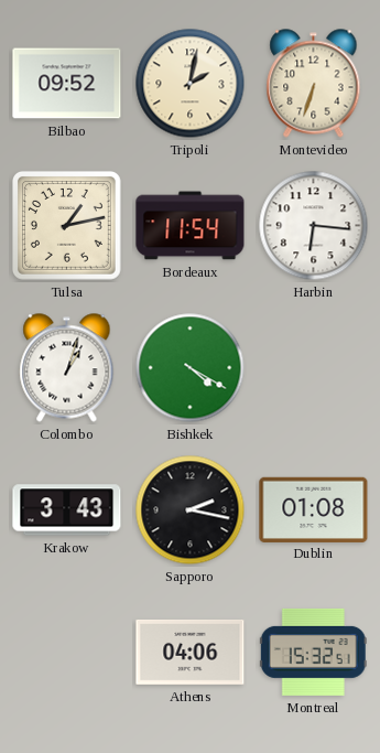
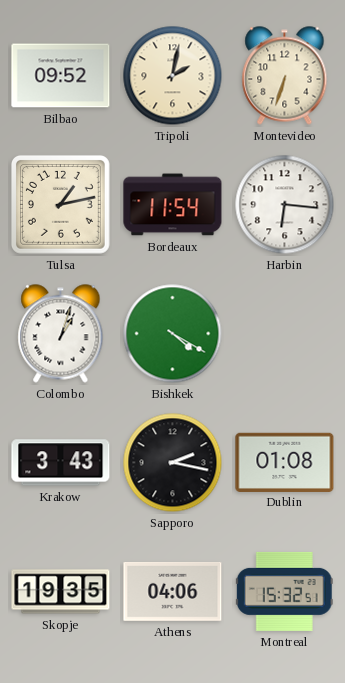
Skopje: none -> 19:35 (61, 592)
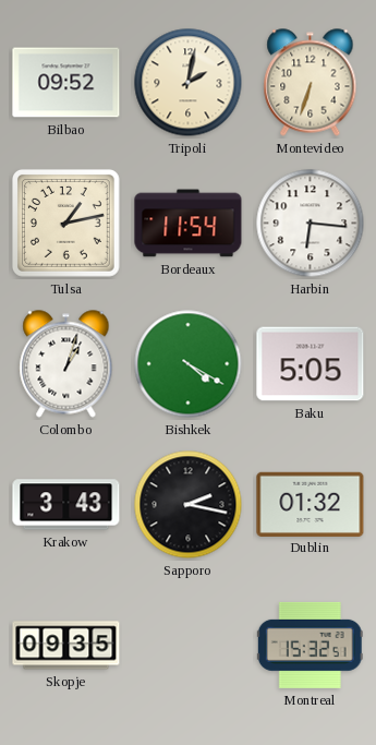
Baku: none -> 5:05 (311, 364)
Dublin: 01:08 -> 01:32 (311, 504)
Skopje: 19:35 -> 09:35 (66, 646)
Athens: 04:06 -> none (173, 591)
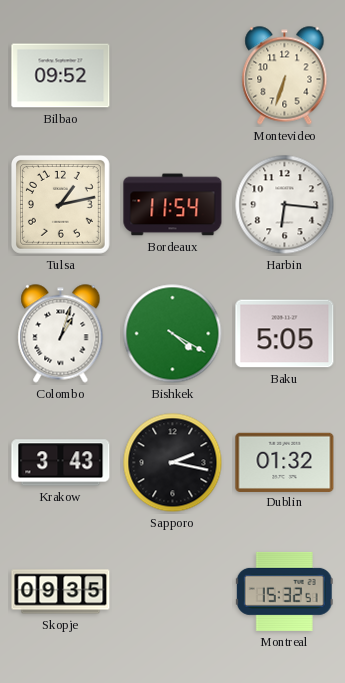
Tripoli: 2:02 -> none (189, 83)
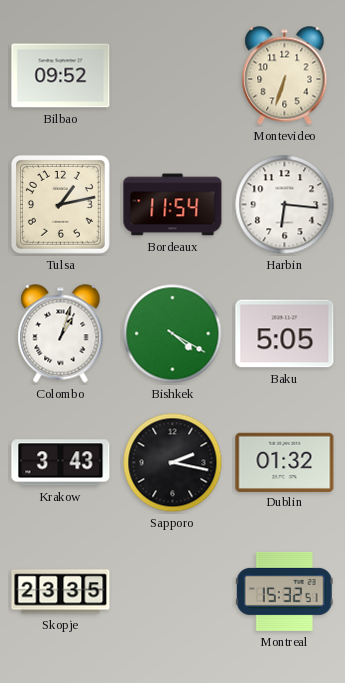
Skopje: 09:35 -> 23:35 (61, 592)
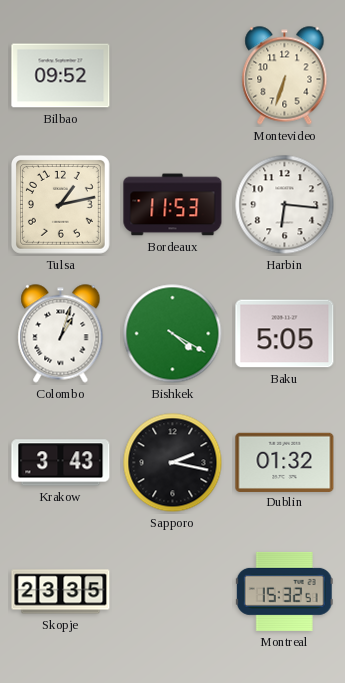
Bordeaux: 11:54 -> 11:53 (173, 205)
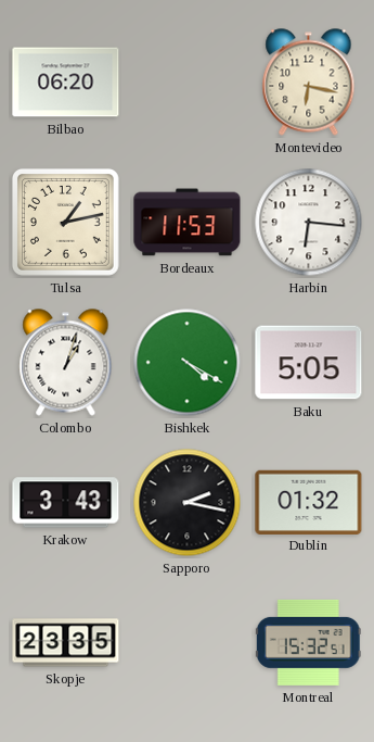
Bilbao: 09:52 -> 06:20 (66, 83)
Montevideo: 6:33 -> 6:17 (309, 83)
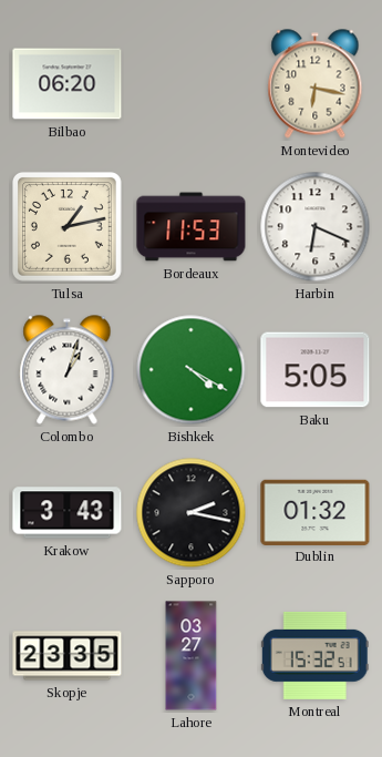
Harbin: 6:16 -> 6:19 (316, 227)
Lahore: none -> 03:27 (192, 656)
